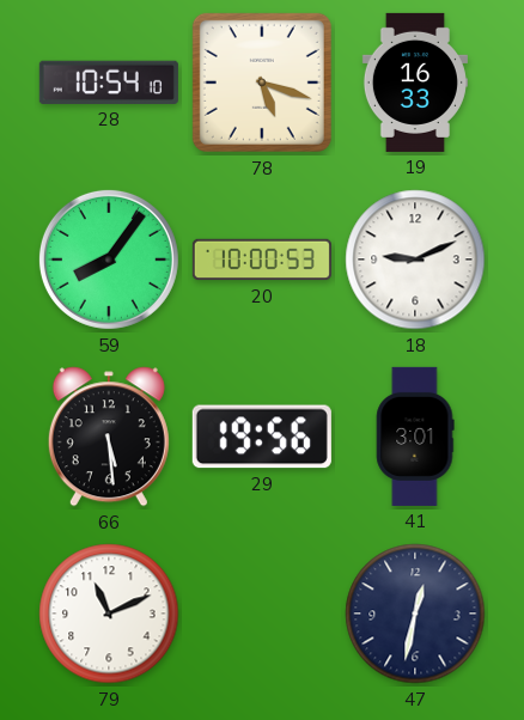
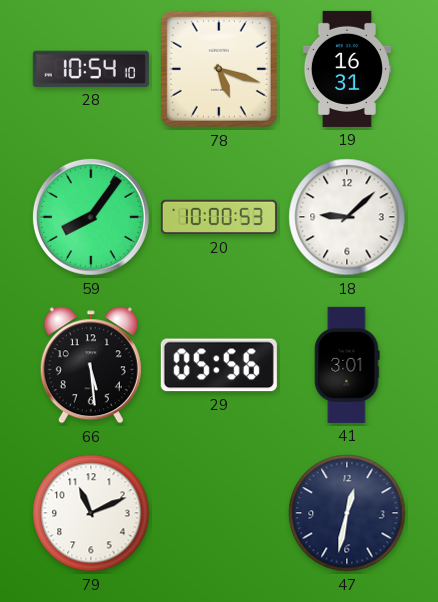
19: 16:33 -> 16:31 (347, 69)
18: 9:11 -> 9:08 (347, 217)
29: 19:56 -> 05:56 (219, 365)
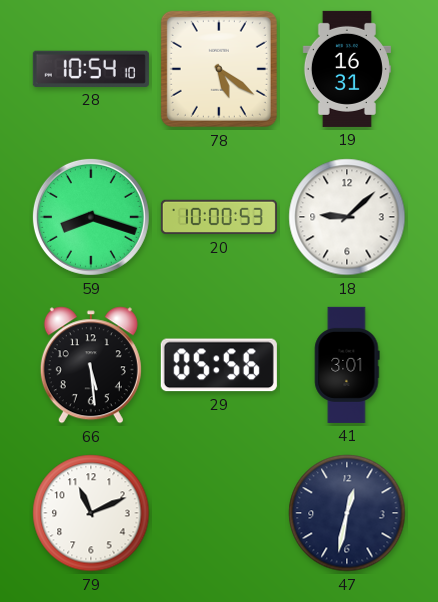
78: 5:18 -> 5:21 (219, 69)
59: 8:06 -> 8:18 (91, 217)
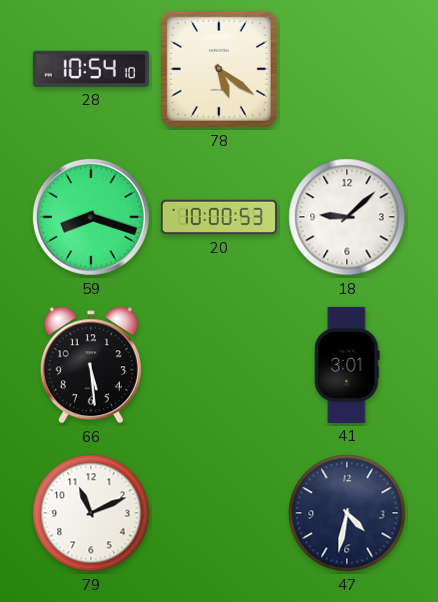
19: 16:31 -> none (347, 69)
29: 05:56 -> none (219, 365)
47: 12:32 -> 4:32 (347, 513)
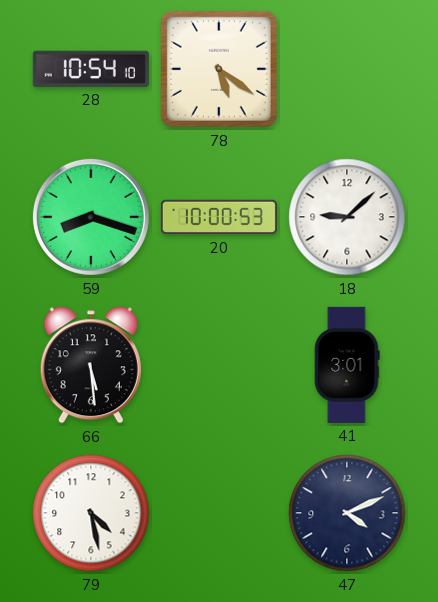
79: 11:11 -> 4:28 (91, 513)
47: 4:32 -> 4:11 (347, 513)
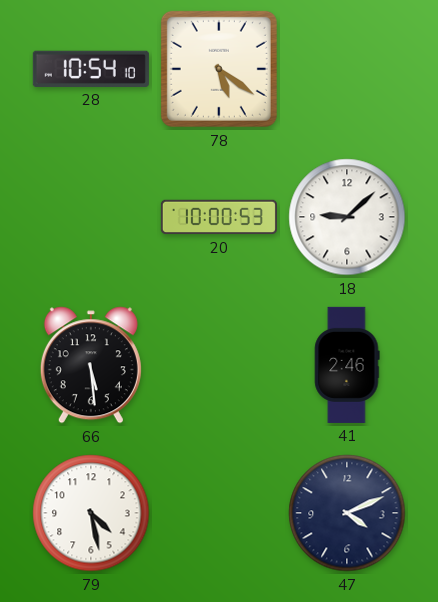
59: 8:18 -> none (91, 217)
41: 3:01 -> 2:46 (347, 365)
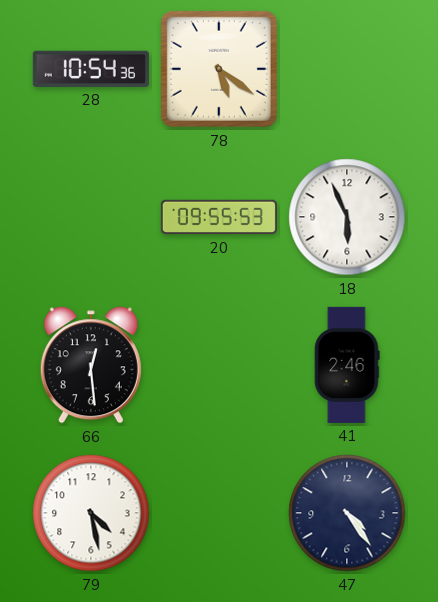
28: 10:54:10 -> 10:54:36 (91, 69)
20: 10:00 -> 09:55 (219, 217)
18: 9:08 -> 5:56 (347, 217)
66: 5:29 -> 12:29 (91, 365)
47: 4:11 -> 4:24 (347, 513)
